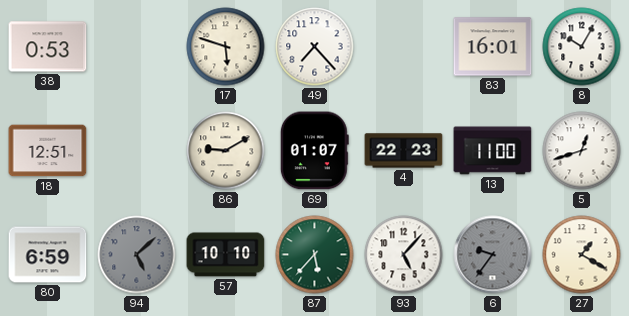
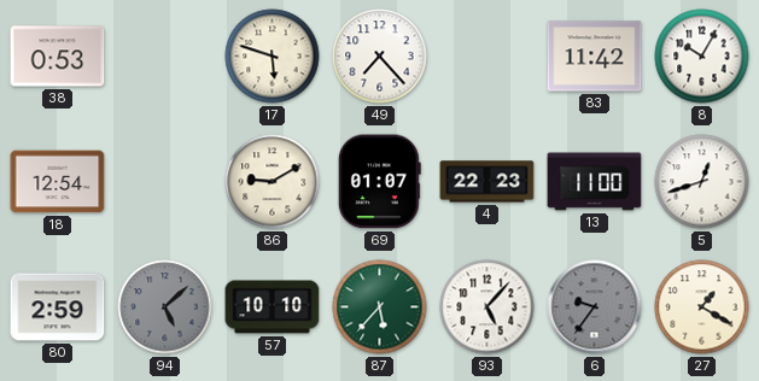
83: 16:01 -> 11:42 (595, 57)
18: 12:51 -> 12:54 (58, 182)
80: 6:59 -> 2:59 (58, 307)
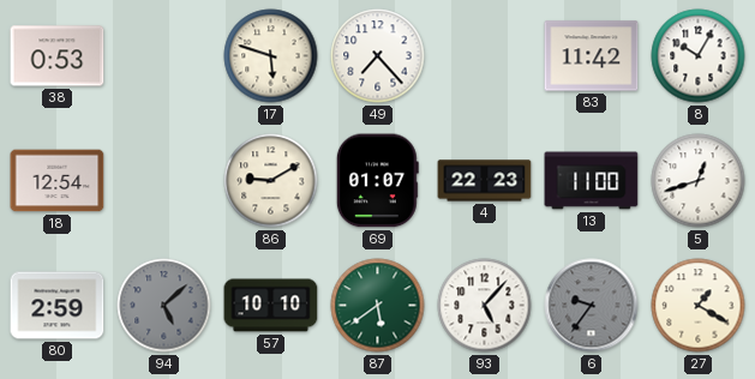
87: 5:37 -> 5:39 (378, 306)
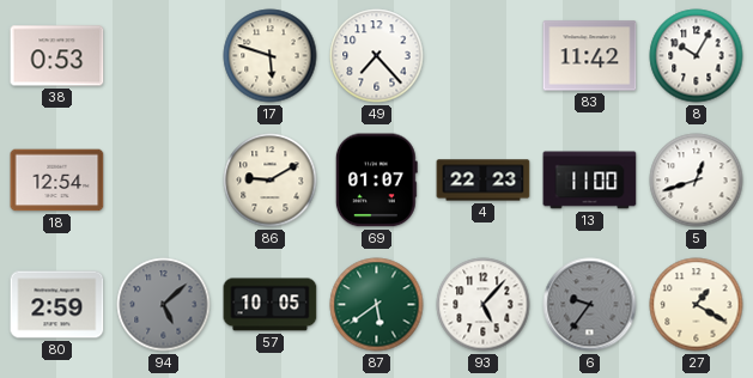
57: 10:10 -> 10:05 (271, 305)
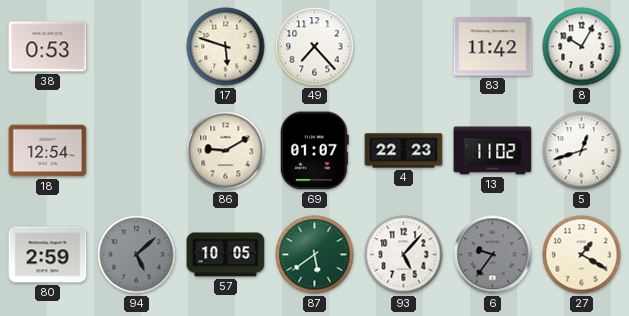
13: 11:00 -> 11:02 (493, 151)
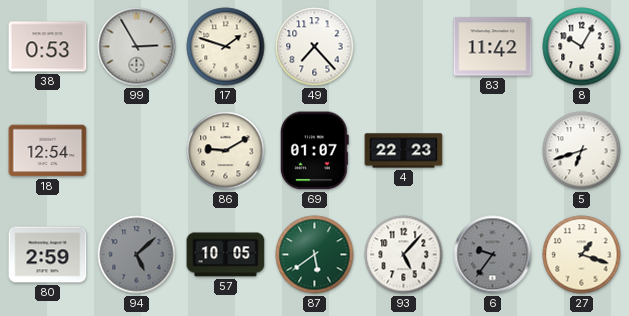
99: none -> 2:55 (137, 47)
17: 5:48 -> 1:48 (226, 47)
13: 11:02 -> none (493, 151)
5: 12:42 -> 6:42 (582, 151)
27: 1:20 -> 1:18 (582, 255)
